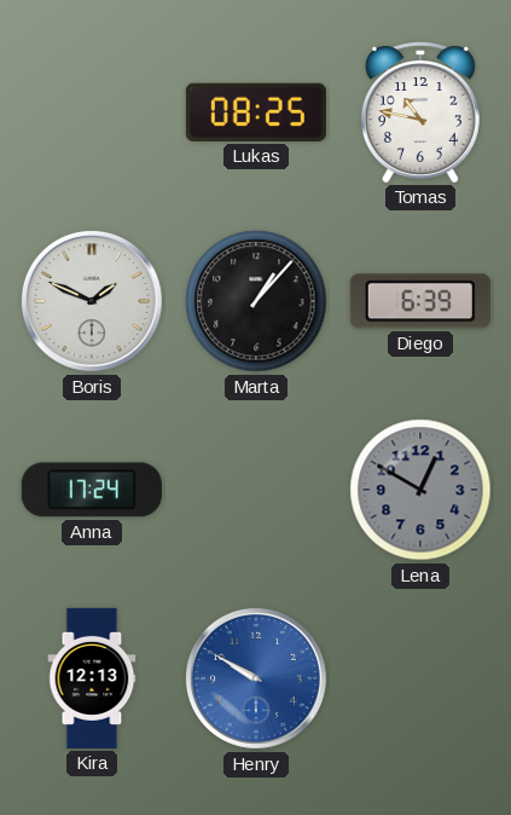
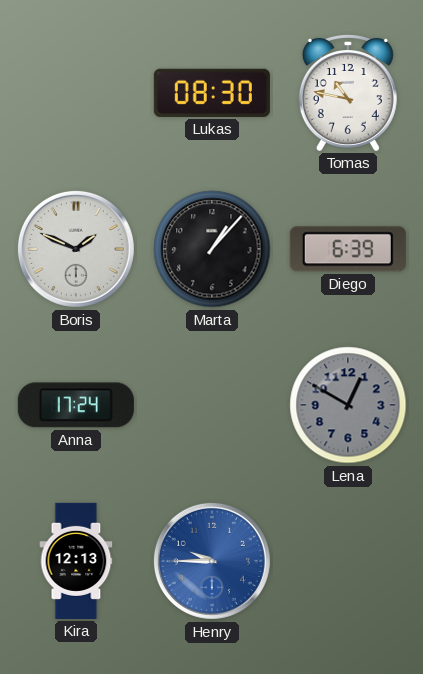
Lukas: 08:25 -> 08:30 (212, 93)
Henry: 9:50 -> 9:45 (212, 561)
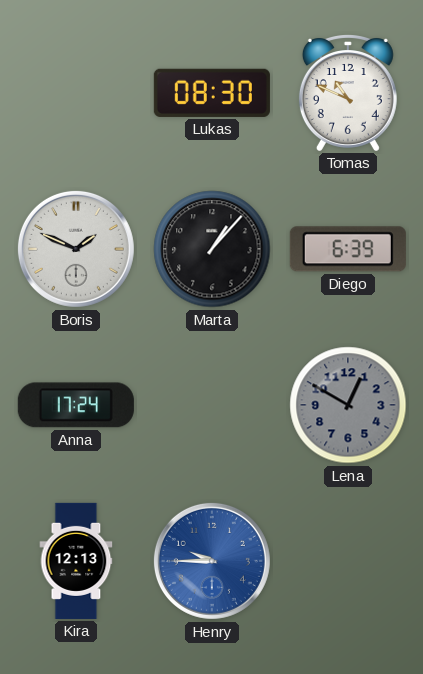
Tomas: 10:47 -> 10:49 (348, 93)
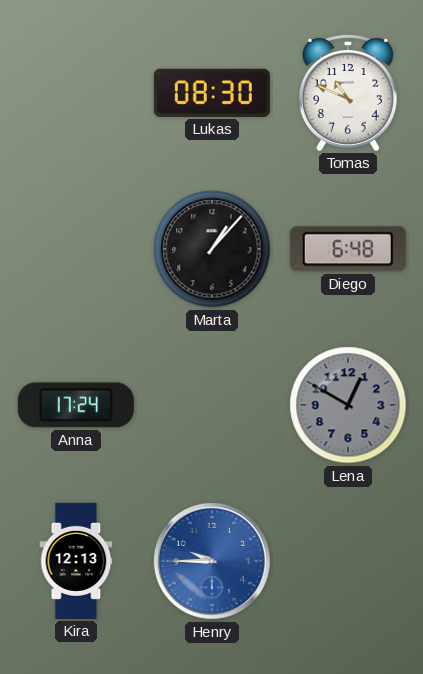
Boris: 1:49 -> none (76, 249)
Diego: 6:39 -> 6:48 (348, 249)
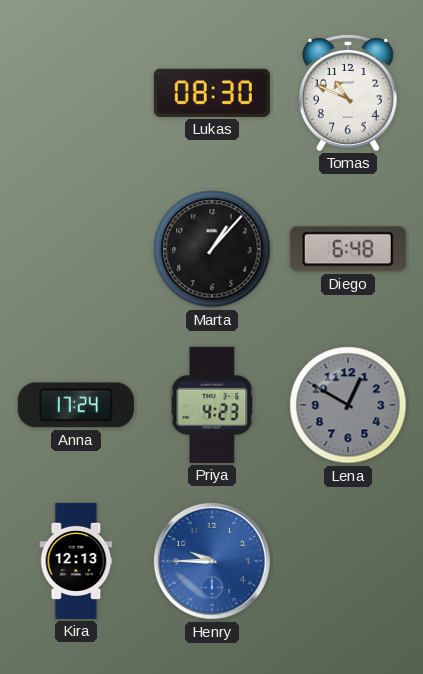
Priya: none -> 4:23 (212, 405)
